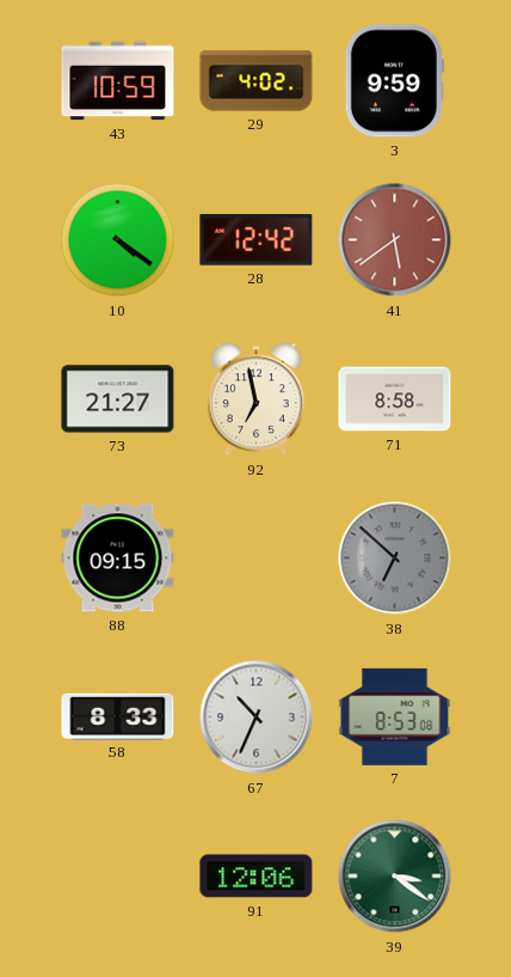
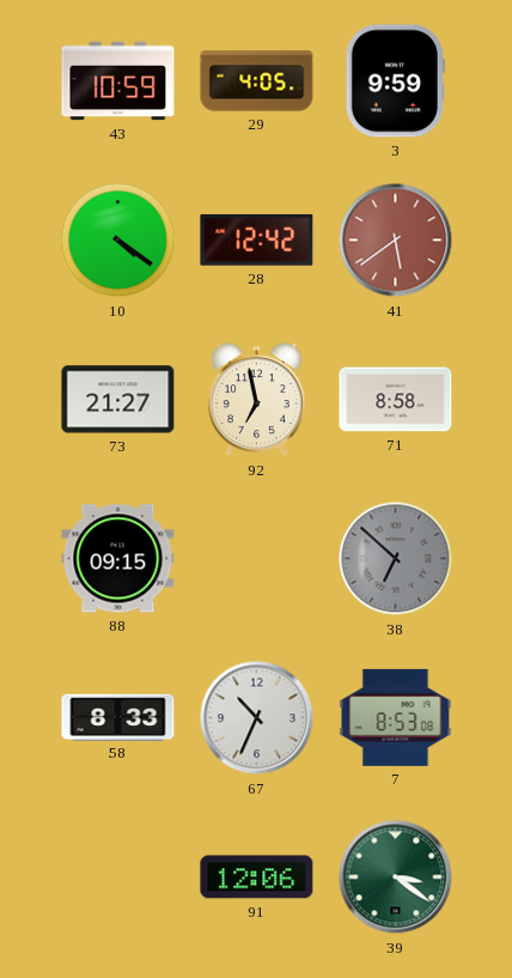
29: 4:02 -> 4:05 (257, 81)
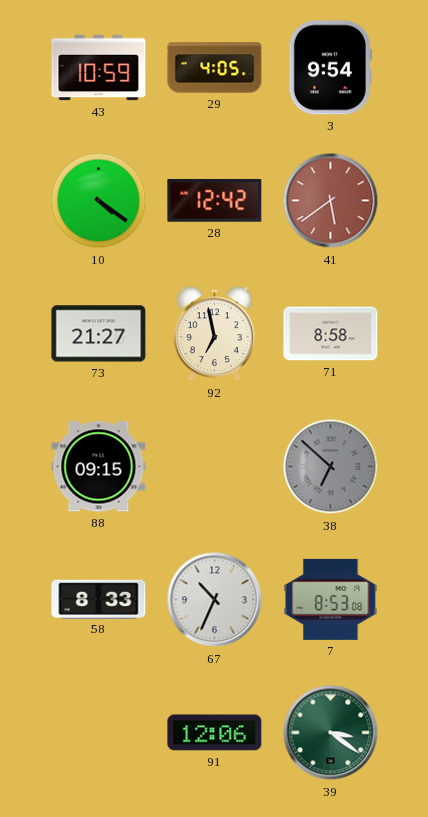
3: 9:59 -> 9:54 (330, 68)
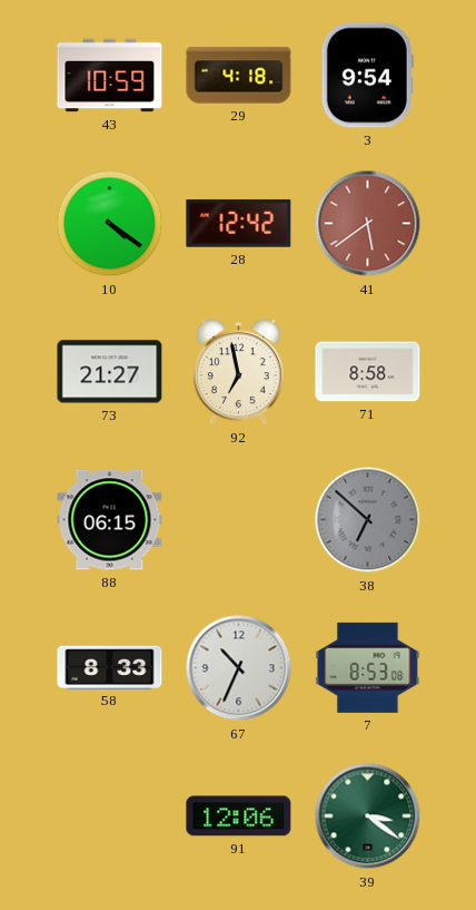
29: 4:05 -> 4:18 (239, 76)
88: 09:15 -> 06:15 (110, 520)
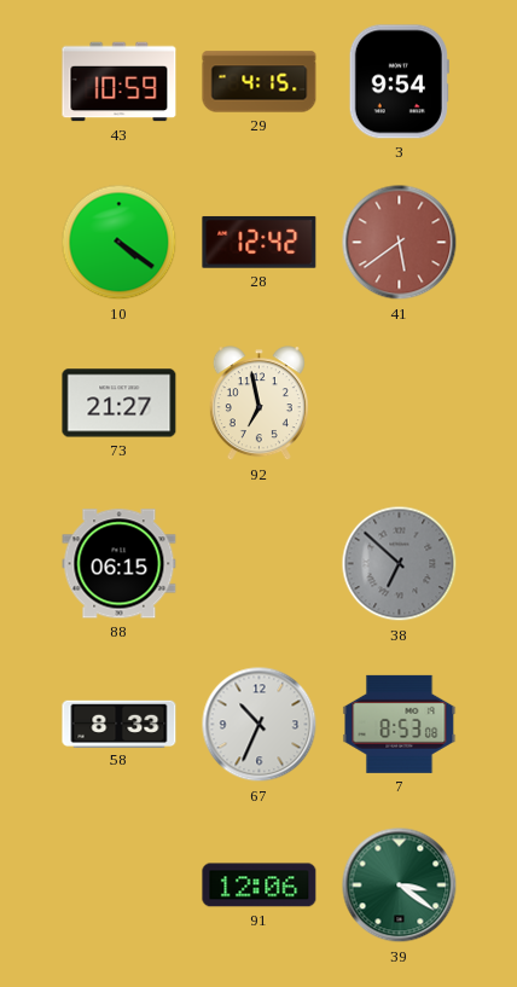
29: 4:18 -> 4:15 (260, 82)
71: 8:58 -> none (368, 372)
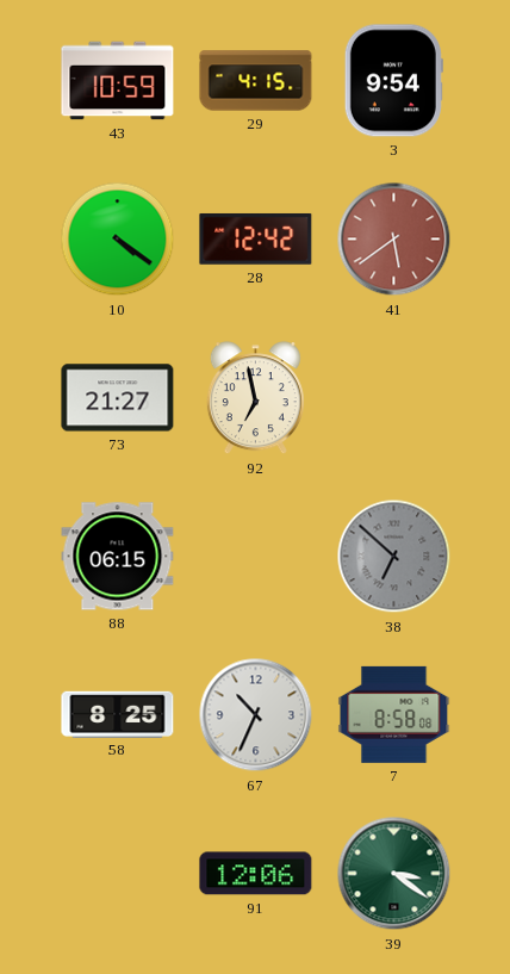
58: 8:33 -> 8:25 (118, 714)
7: 8:53 -> 8:58 (394, 714)
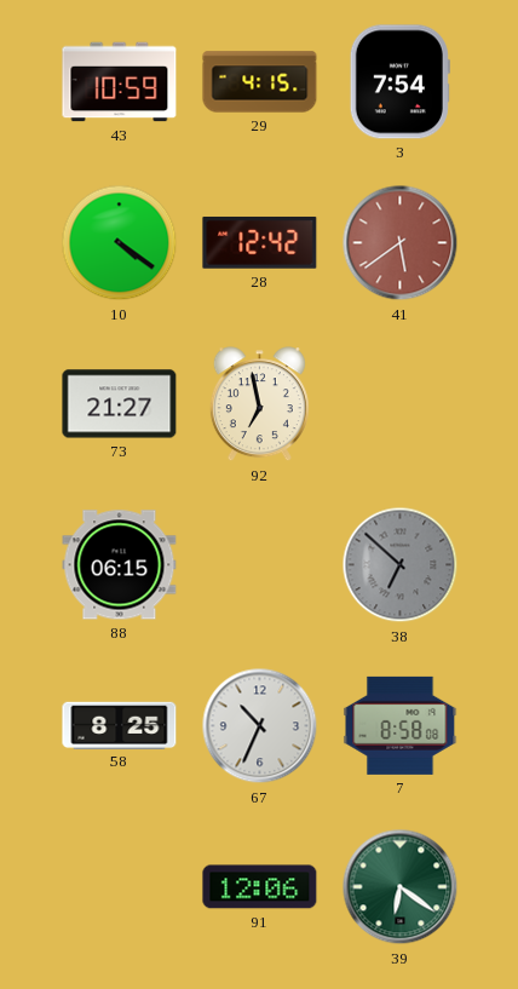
3: 9:54 -> 7:54 (399, 82)
39: 3:21 -> 6:21 (401, 887)
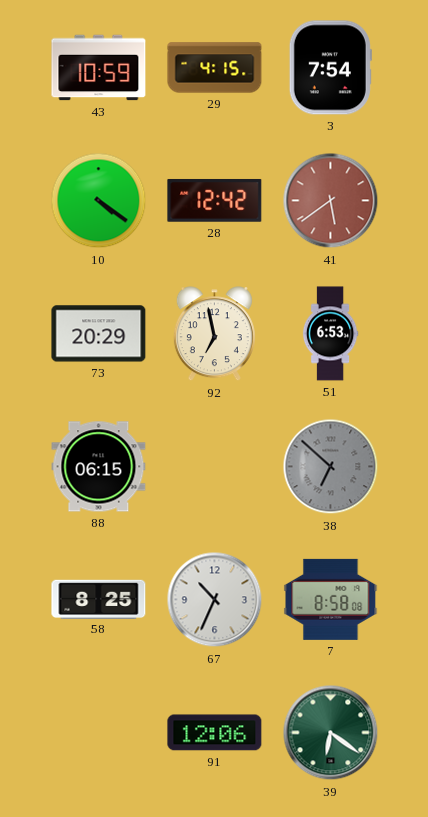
73: 21:27 -> 20:29 (99, 334)
51: none -> 6:53 (330, 334)
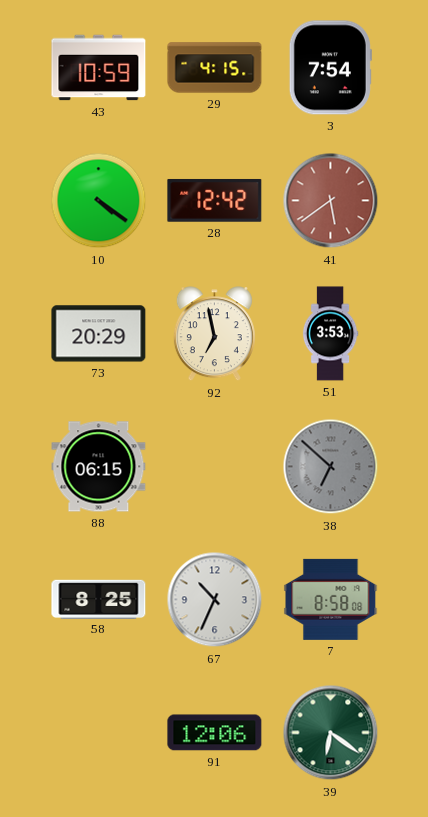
51: 6:53 -> 3:53 (330, 334)
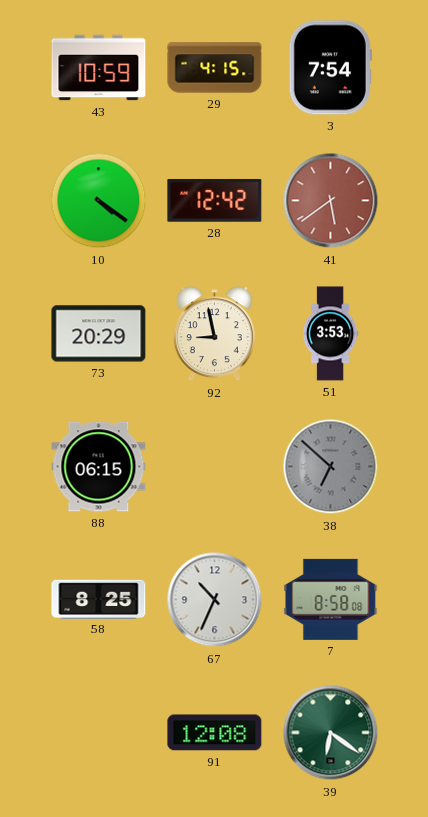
92: 6:58 -> 8:58 (214, 334)
91: 12:06 -> 12:08 (215, 733)
